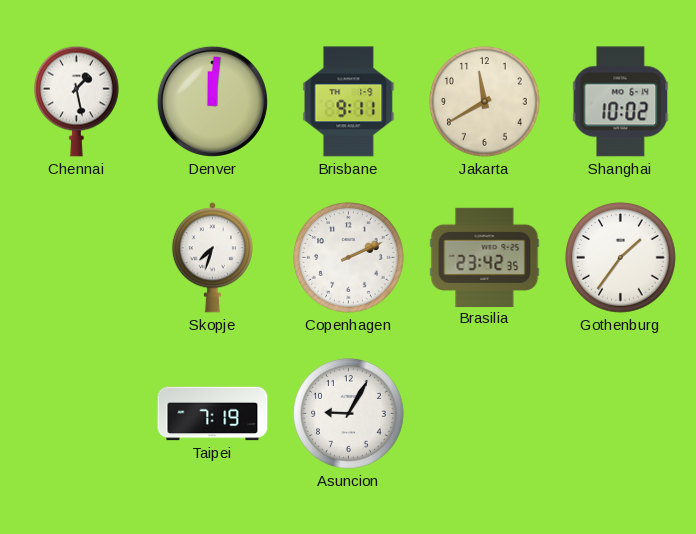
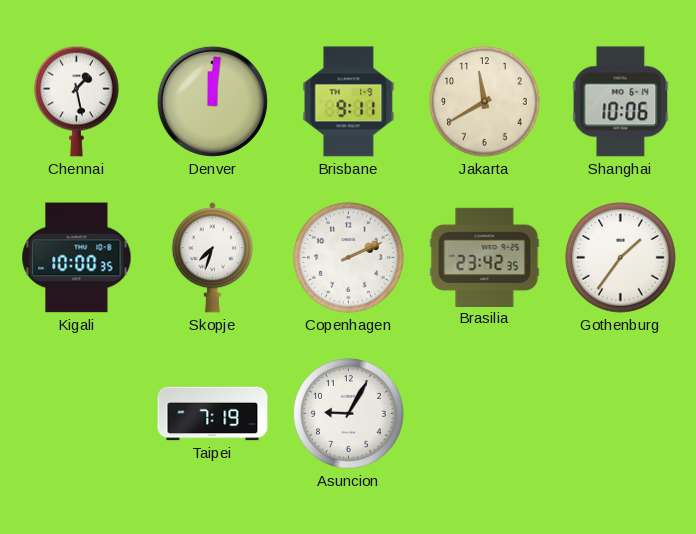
Shanghai: 10:02 -> 10:06 (621, 102)
Kigali: none -> 10:00 (77, 258)
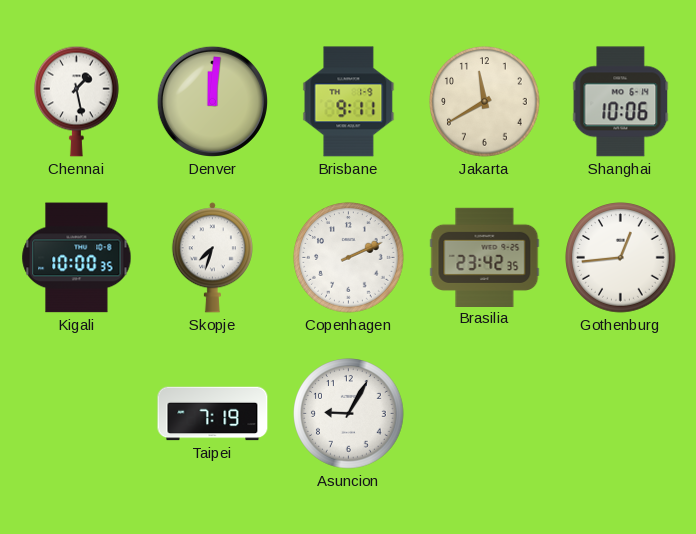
Gothenburg: 1:36 -> 12:44 (621, 258)
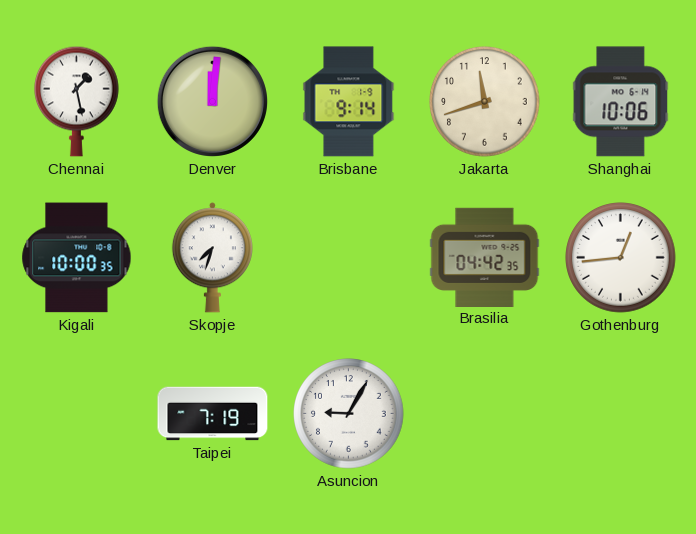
Brisbane: 9:11 -> 9:14 (349, 102)
Jakarta: 11:40 -> 11:42 (485, 102)
Copenhagen: 2:11 -> none (349, 258)
Brasilia: 23:42 -> 04:42 (485, 257)
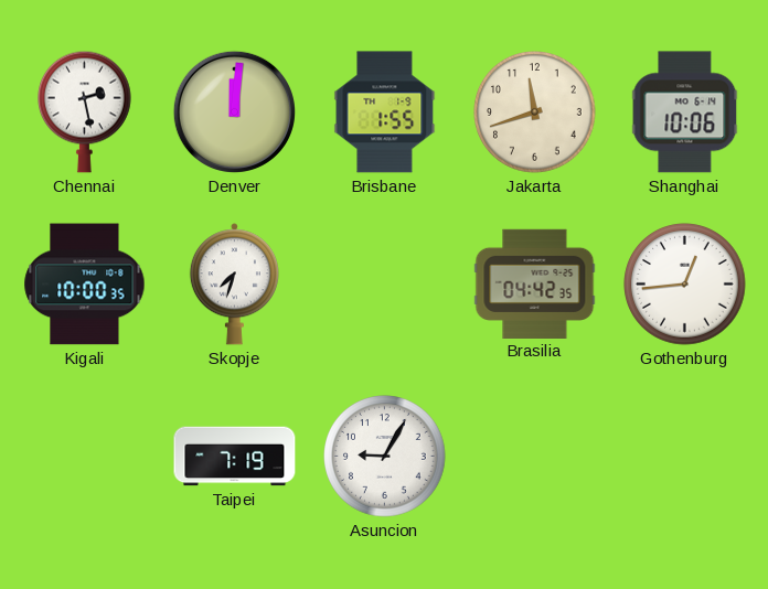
Chennai: 1:28 -> 2:28 (85, 111)
Brisbane: 9:14 -> 1:55 (385, 113)
